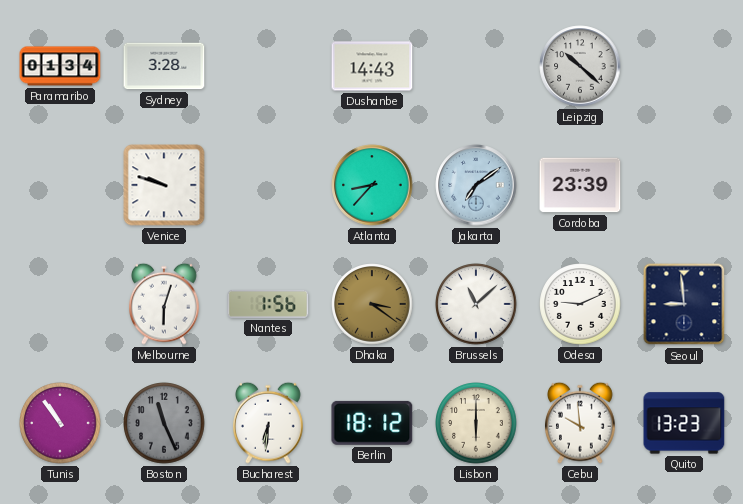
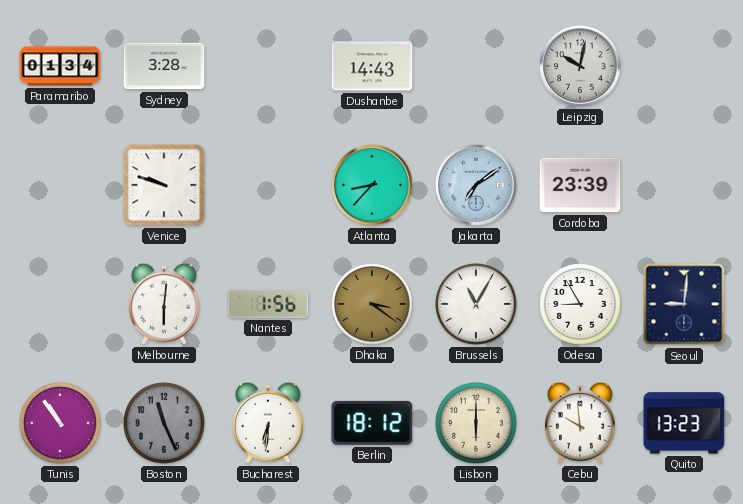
Leipzig: 10:22 -> 10:02 (580, 66)
Melbourne: 6:03 -> 6:01 (165, 304)
Brussels: 11:08 -> 11:05 (476, 304)
Odesa: 9:11 -> 8:55 (580, 304)
Seoul: 8:59 -> 9:01 (684, 304)
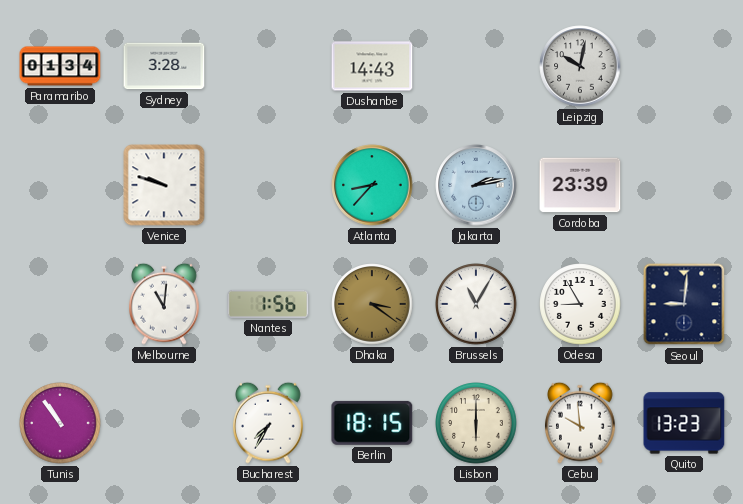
Jakarta: 7:09 -> 2:13 (476, 185)
Melbourne: 6:01 -> 11:01 (165, 304)
Boston: 11:26 -> none (164, 423)
Bucharest: 6:31 -> 7:35 (269, 423)
Berlin: 18:12 -> 18:15 (372, 423)
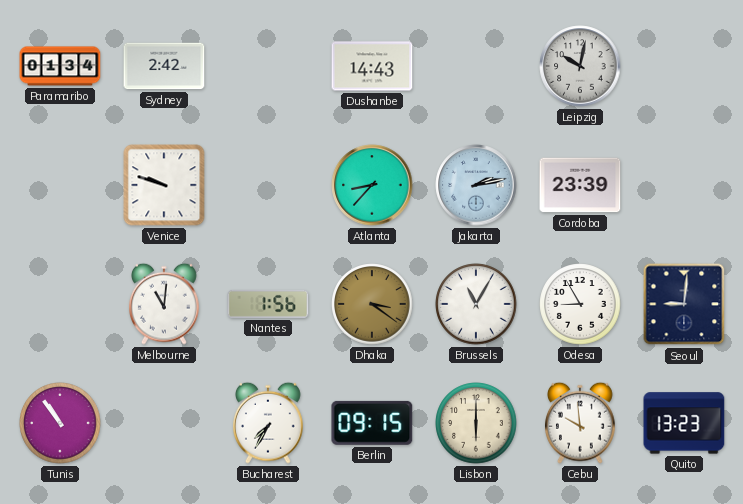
Sydney: 3:28 -> 2:42 (164, 66)
Berlin: 18:15 -> 09:15 (372, 423)
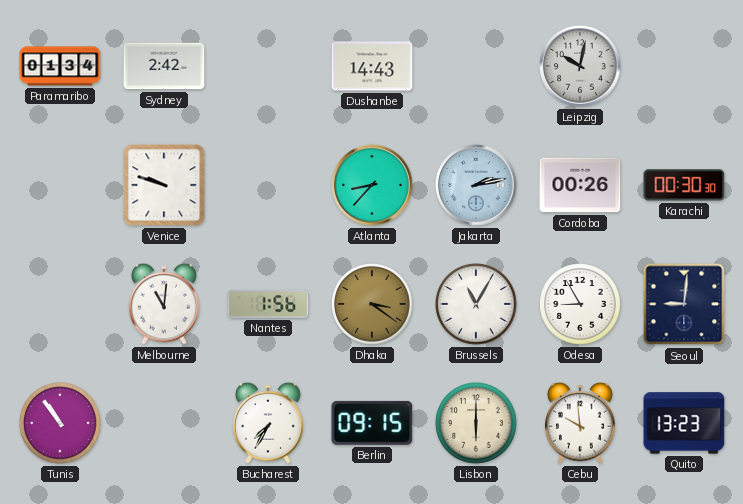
Cordoba: 23:39 -> 00:26 (580, 185)
Karachi: none -> 00:30 (684, 185)
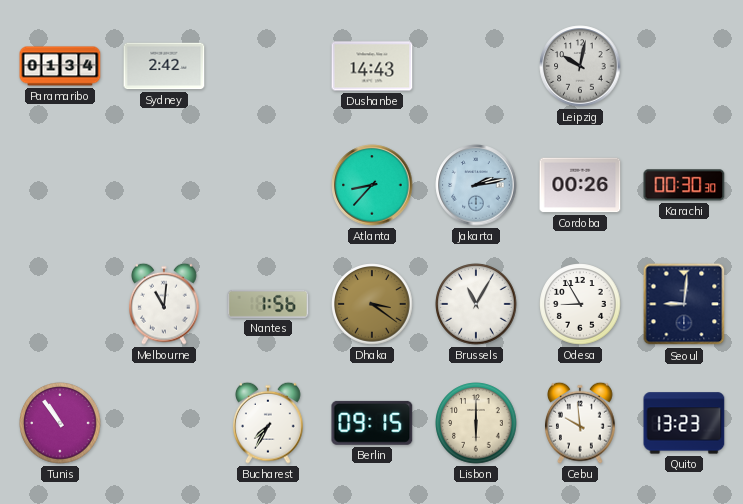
Venice: 9:48 -> none (164, 185)
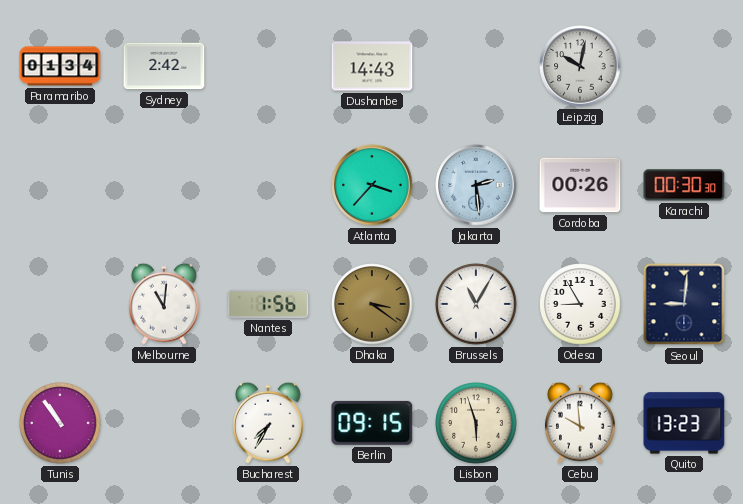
Atlanta: 8:37 -> 3:37 (372, 185)
Jakarta: 2:13 -> 2:29 (476, 185)
Lisbon: 6:00 -> 5:57 (476, 423)
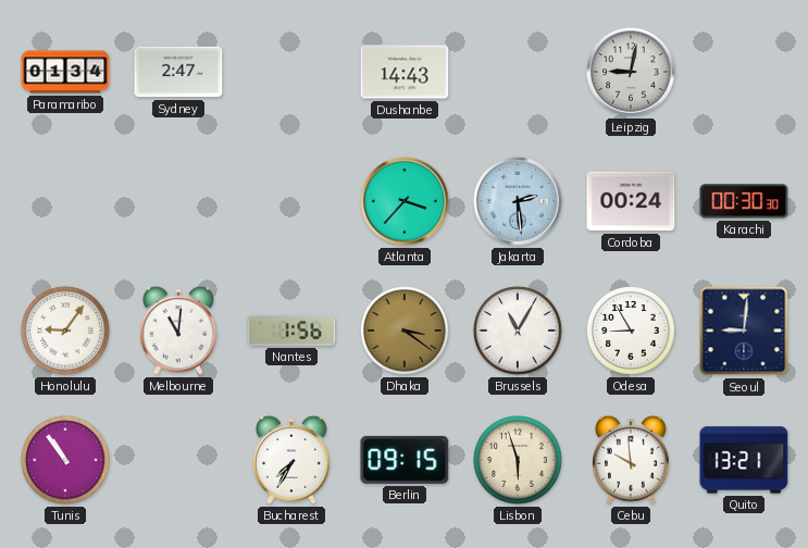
Sydney: 2:42 -> 2:47 (178, 72)
Leipzig: 10:02 -> 9:02 (631, 72)
Cordoba: 00:26 -> 00:24 (631, 201)
Honolulu: none -> 9:06 (65, 331)
Quito: 13:23 -> 13:21 (744, 460)
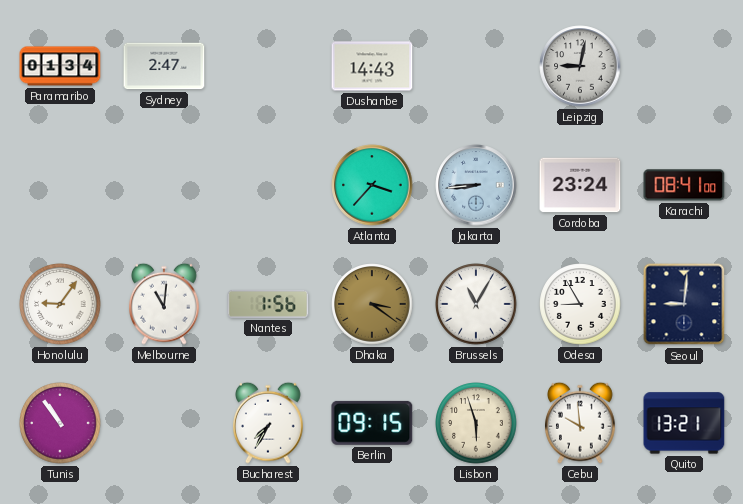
Jakarta: 2:29 -> 8:44 (476, 185)
Cordoba: 00:24 -> 23:24 (580, 185)
Karachi: 00:30 -> 08:41 (684, 185)
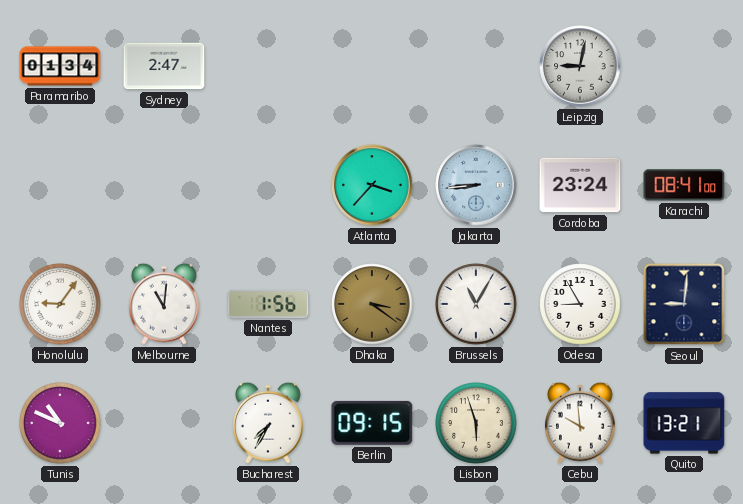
Dushanbe: 14:43 -> none (372, 66)
Tunis: 10:54 -> 10:49 (60, 423)
